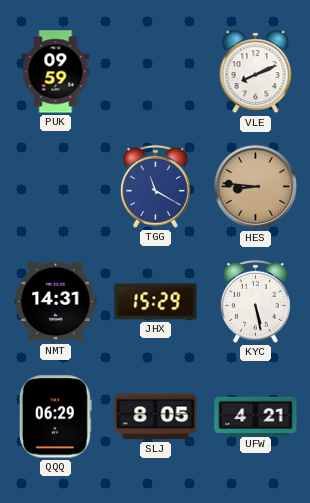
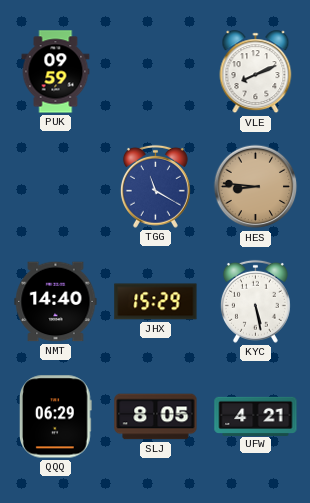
NMT: 14:31 -> 14:40 (56, 302)
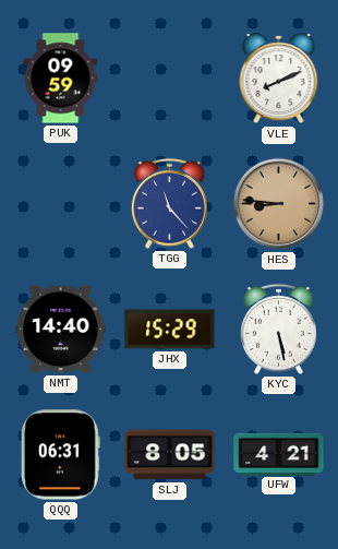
TGG: 11:20 -> 11:23 (169, 203)
QQQ: 06:29 -> 06:31 (61, 455)
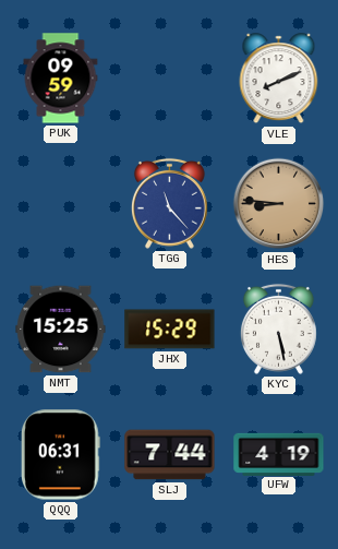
NMT: 14:40 -> 15:25 (61, 330)
SLJ: 8:05 -> 7:44 (170, 455)
UFW: 4:21 -> 4:19 (279, 454)
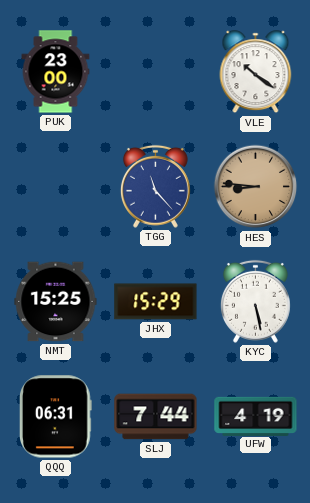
PUK: 09:59 -> 23:00 (56, 72)
VLE: 8:11 -> 10:21 (256, 72)
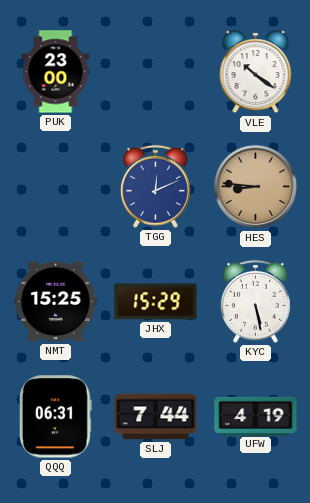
TGG: 11:23 -> 12:11 (155, 186)
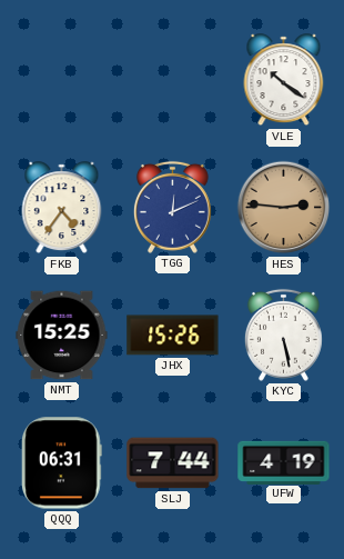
PUK: 23:00 -> none (56, 72)
FKB: none -> 4:36 (62, 208)
HES: 8:46 -> 2:46 (284, 208)
JHX: 15:29 -> 15:26 (173, 336)
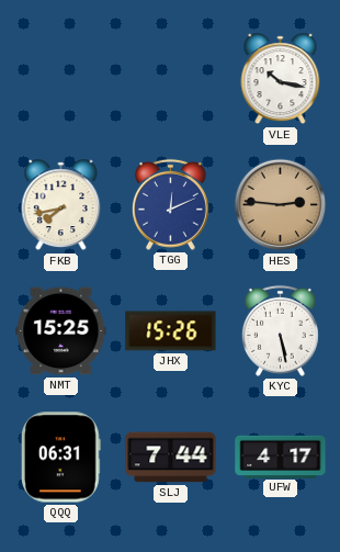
VLE: 10:21 -> 10:17 (281, 79)
FKB: 4:36 -> 7:43 (61, 205)
UFW: 4:19 -> 4:17 (281, 457)
